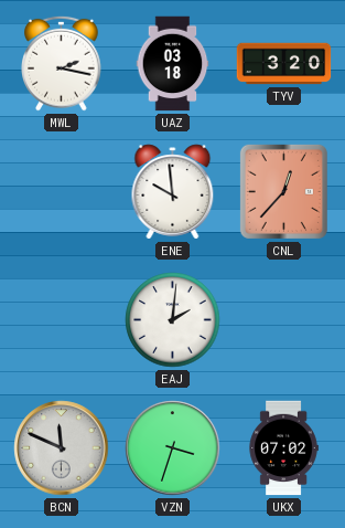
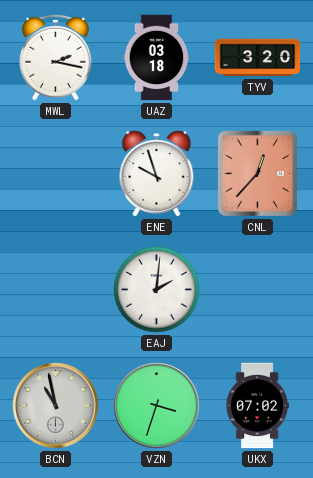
ENE: 9:59 -> 9:57 (157, 174)
BCN: 11:49 -> 10:58 (56, 406)
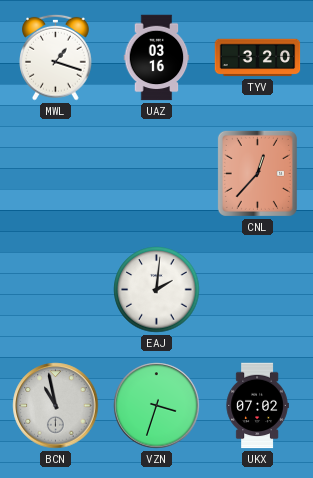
MWL: 2:17 -> 1:18 (56, 57)
UAZ: 03:18 -> 03:16 (157, 58)
ENE: 9:57 -> none (157, 174)
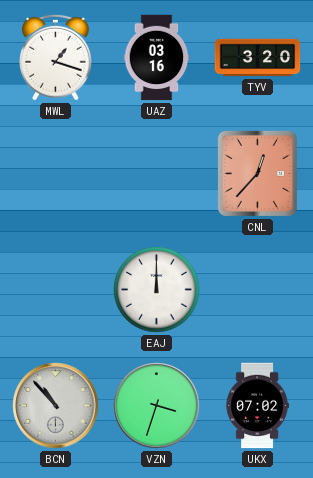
EAJ: 2:01 -> 12:00 (157, 290)
BCN: 10:58 -> 10:53 (56, 406)
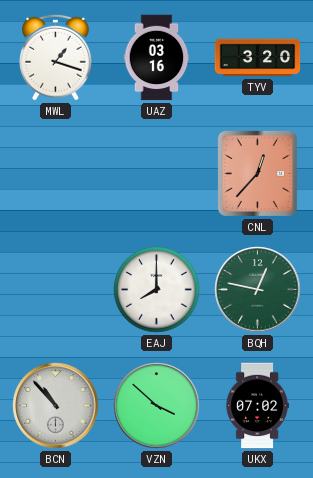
EAJ: 12:00 -> 8:00 (157, 290)
BQH: none -> 12:47 (258, 290)
VZN: 3:33 -> 3:52 (157, 406)
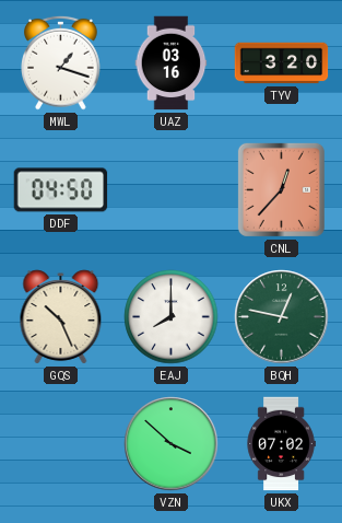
DDF: none -> 04:50 (61, 190)
GQS: none -> 10:26 (61, 317)
BCN: 10:53 -> none (56, 406)
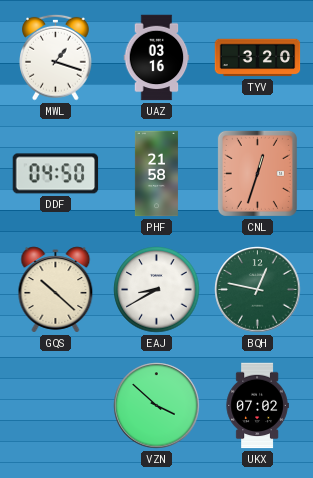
PHF: none -> 21:58 (156, 174)
CNL: 12:37 -> 12:33 (257, 173)
GQS: 10:26 -> 10:22 (56, 290)
EAJ: 8:00 -> 8:40 (157, 290)
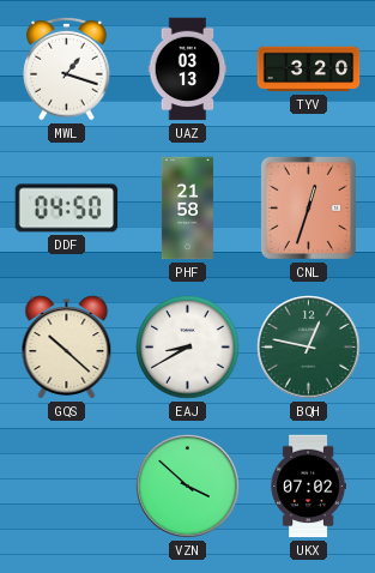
UAZ: 03:16 -> 03:13 (188, 70)
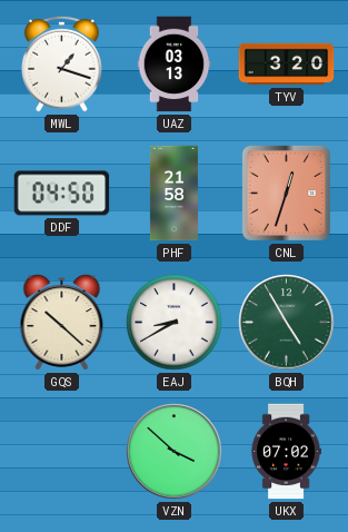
BQH: 12:47 -> 4:55 (287, 323)
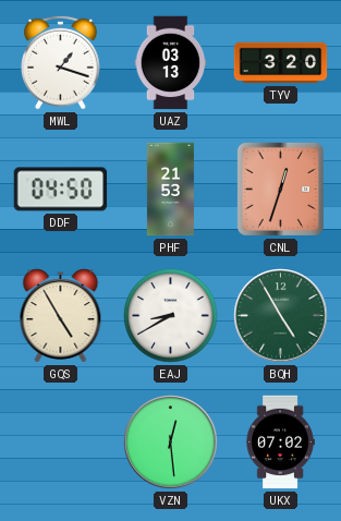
PHF: 21:58 -> 21:53 (170, 190)
GQS: 10:22 -> 4:55 (61, 316)
VZN: 3:52 -> 12:29 (171, 443)
